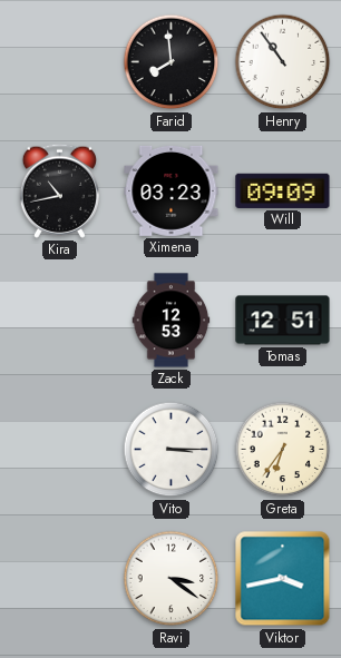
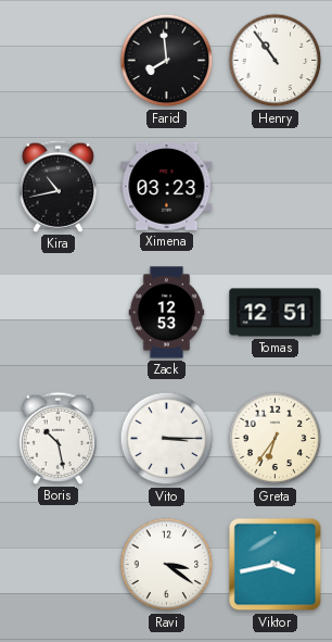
Will: 09:09 -> none (283, 190)
Boris: none -> 10:28 (58, 438)
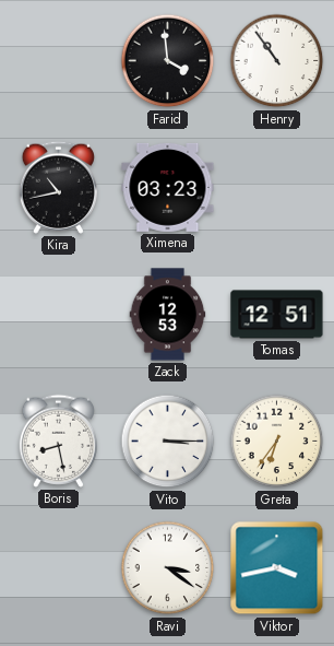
Farid: 7:59 -> 3:59 (168, 61)
Boris: 10:28 -> 8:28 (58, 441)
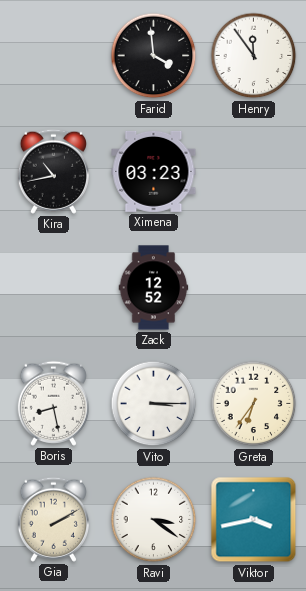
Henry: 10:54 -> 11:54 (254, 56)
Zack: 12:53 -> 12:52 (154, 288)
Tomas: 12:51 -> none (277, 315)
Gia: none -> 2:10 (53, 519)
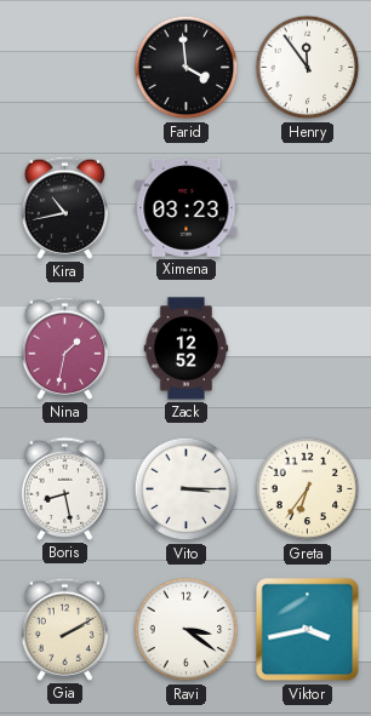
Nina: none -> 1:32 (64, 348)
